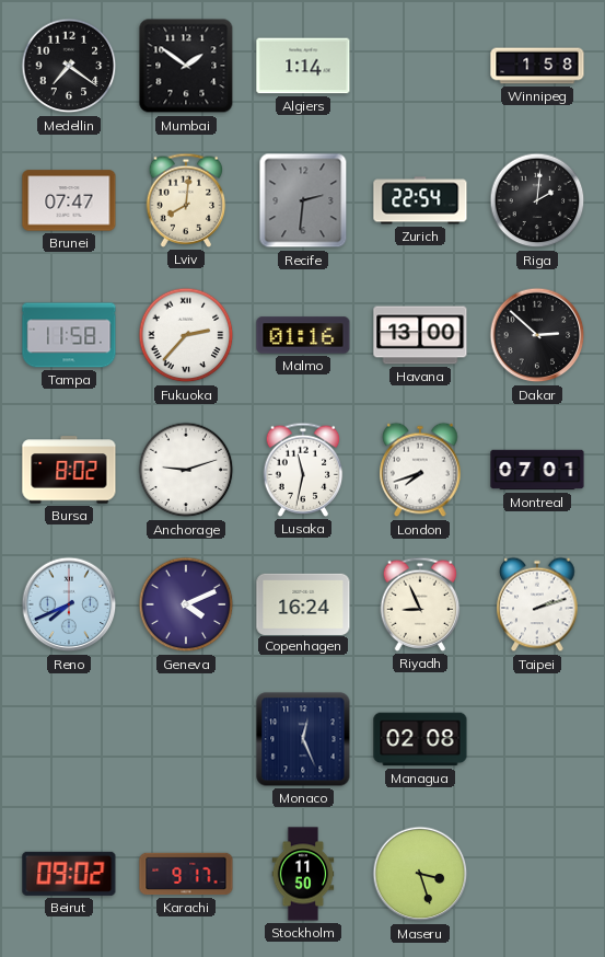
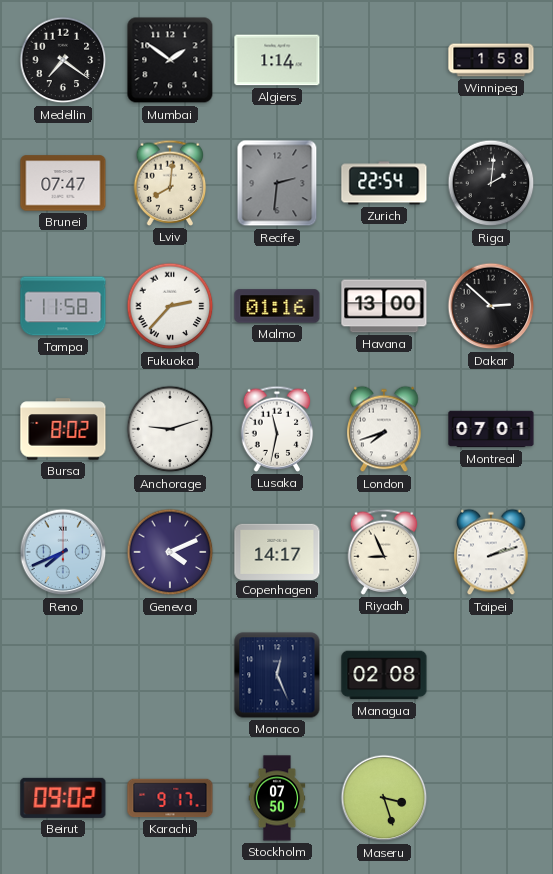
Copenhagen: 16:24 -> 14:17 (277, 551)
Stockholm: 11:50 -> 07:50 (277, 798)
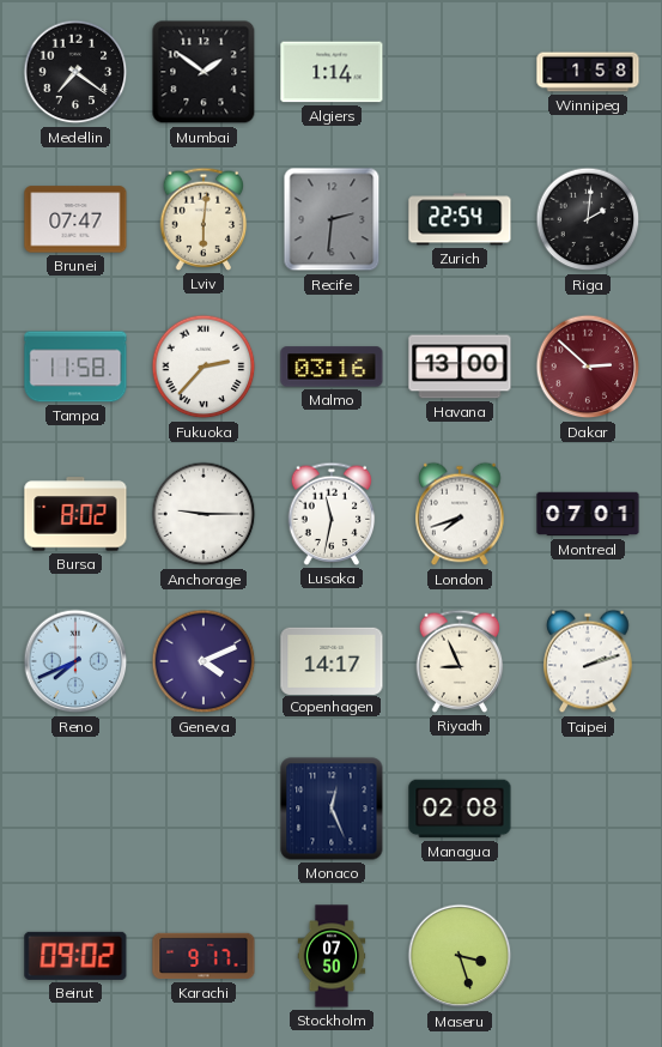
Lviv: 8:01 -> 6:01 (204, 219)
Malmo: 01:16 -> 03:16 (332, 367)
Dakar dial: black -> burgundy (588, 367)
Anchorage: 9:12 -> 9:15 (204, 514)
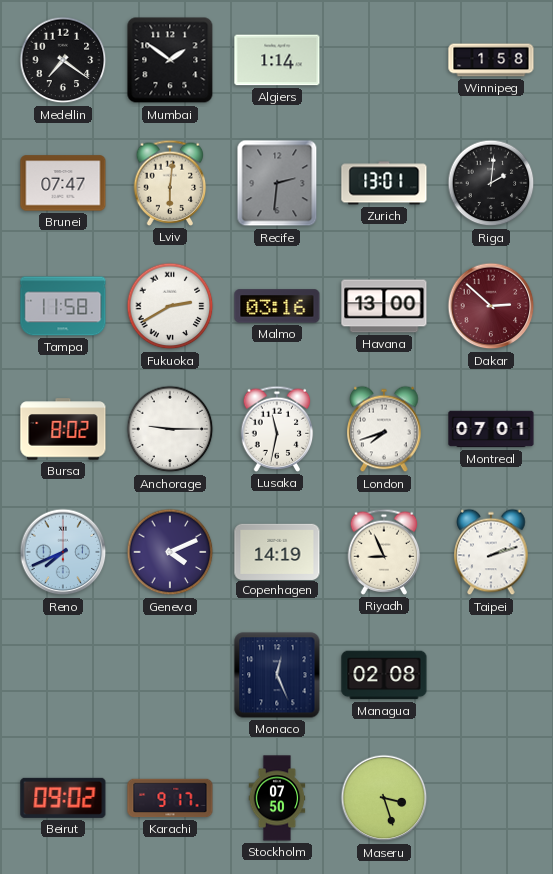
Zurich: 22:54 -> 13:01 (384, 183)
Fukuoka: 2:37 -> 2:40 (170, 306)
Copenhagen: 14:17 -> 14:19 (277, 551)
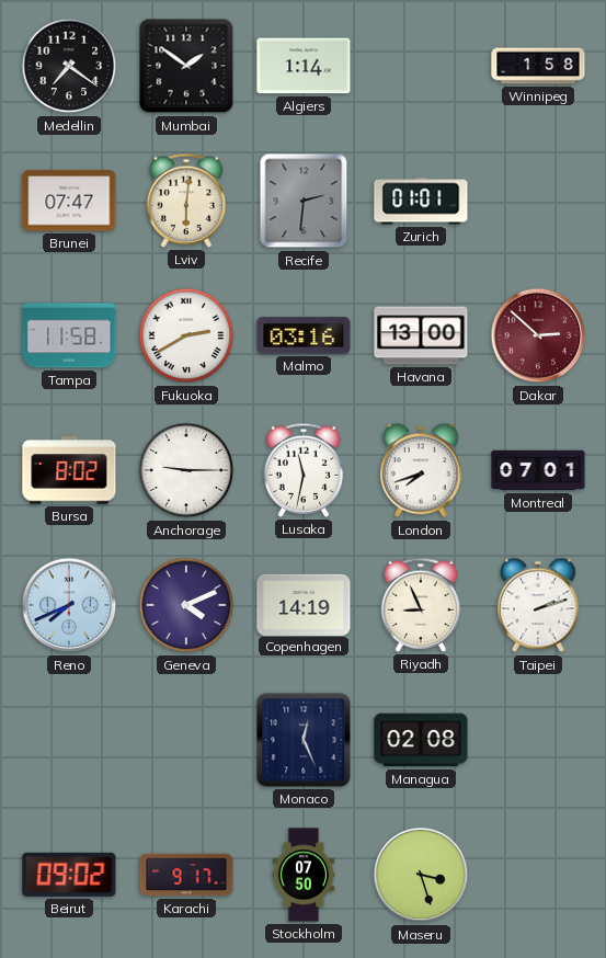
Zurich: 13:01 -> 01:01 (421, 201)
Riga: 2:01 -> none (491, 183)
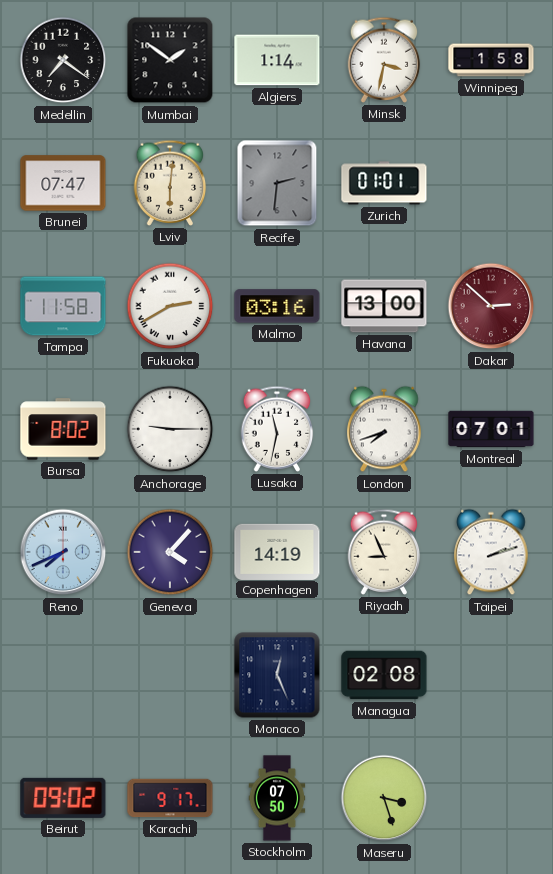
Minsk: none -> 3:32 (384, 60)
Geneva: 4:11 -> 4:07 (170, 552)
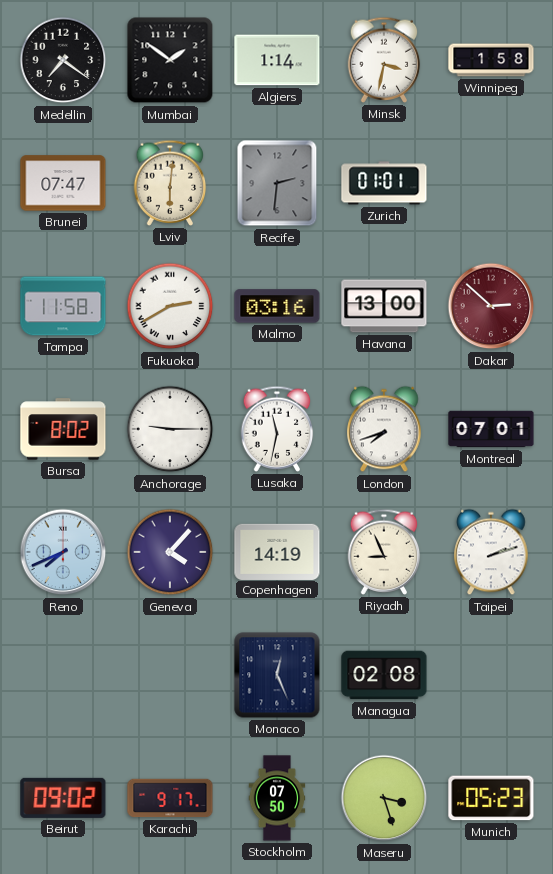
Munich: none -> 05:23 (491, 798)
